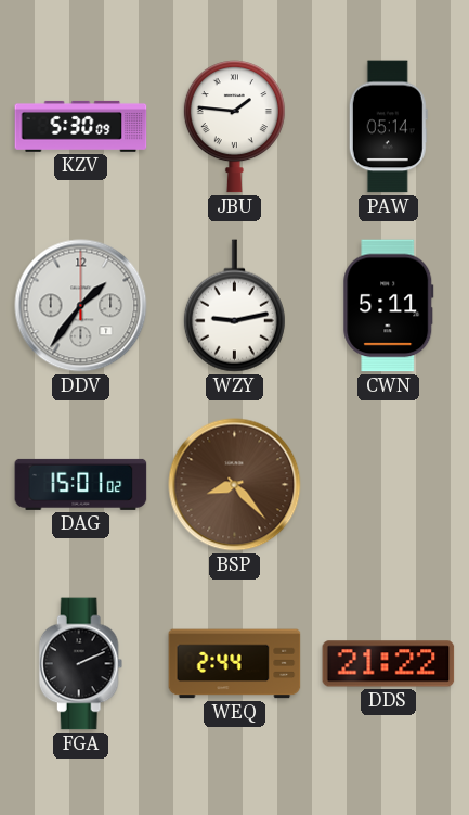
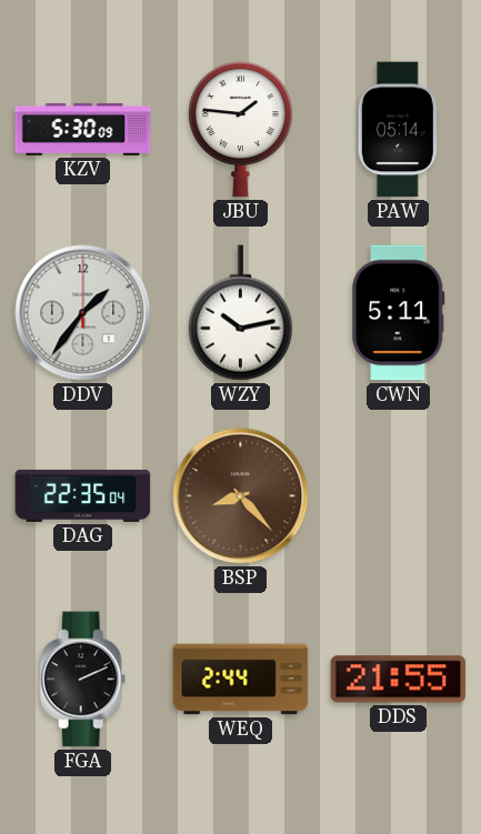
WZY: 9:13 -> 10:13 (240, 313)
DAG: 15:01 -> 22:35 (83, 495)
DDS: 21:22 -> 21:55 (399, 680)
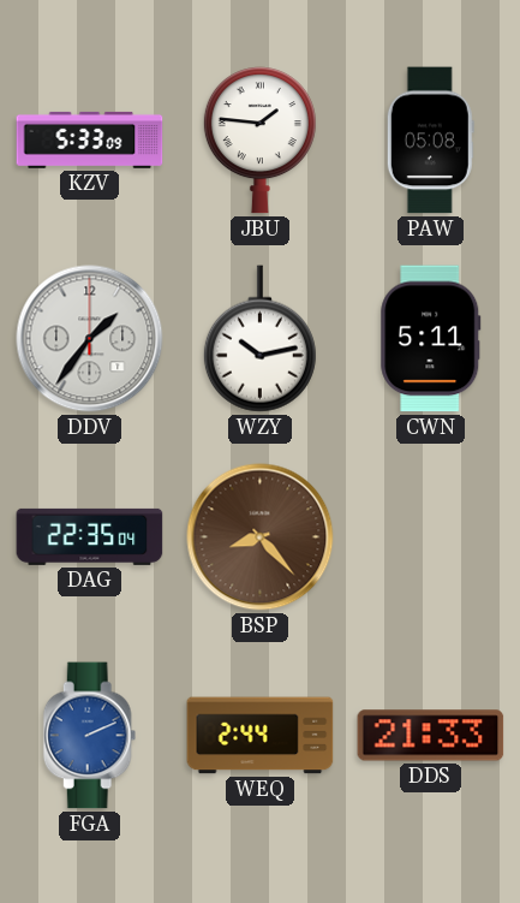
KZV: 5:30 -> 5:33 (90, 139)
PAW: 05:14 -> 05:08 (430, 141)
FGA dial: black -> blue (90, 736)
DDS: 21:55 -> 21:33 (431, 736)
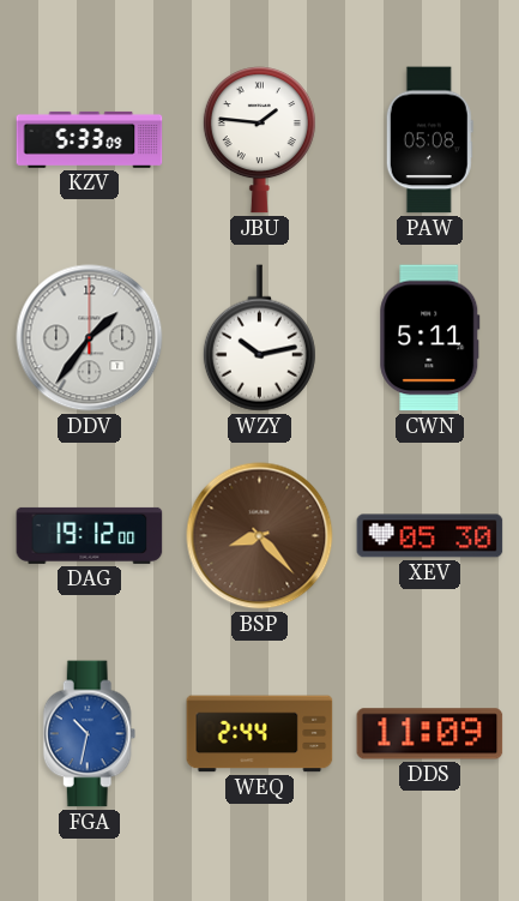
DAG: 22:35 -> 19:12 (90, 535)
XEV: none -> 05:30 (430, 536)
FGA: 2:11 -> 10:32 (90, 734)
DDS: 21:33 -> 11:09 (430, 734)
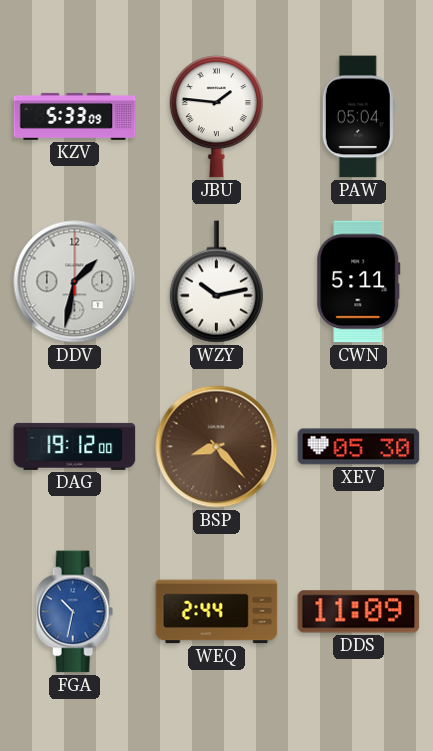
PAW: 05:08 -> 05:04 (358, 117)
DDV: 1:36 -> 1:32 (75, 282)
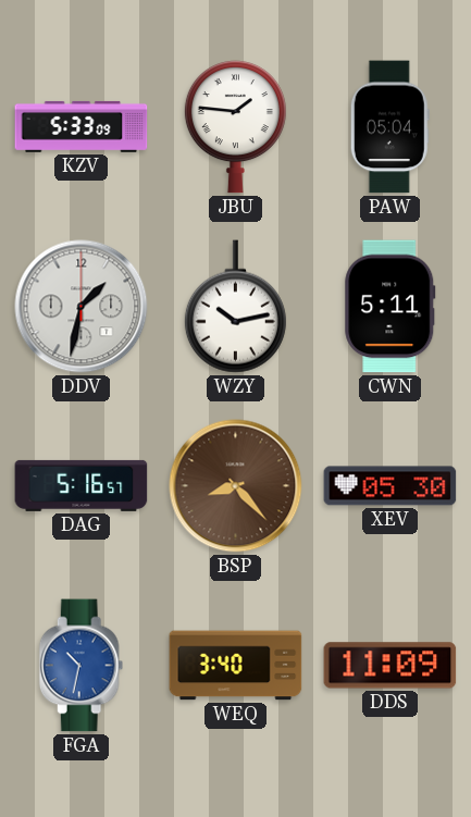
DAG: 19:12 -> 5:16 (82, 485)
WEQ: 2:44 -> 3:40 (236, 666)
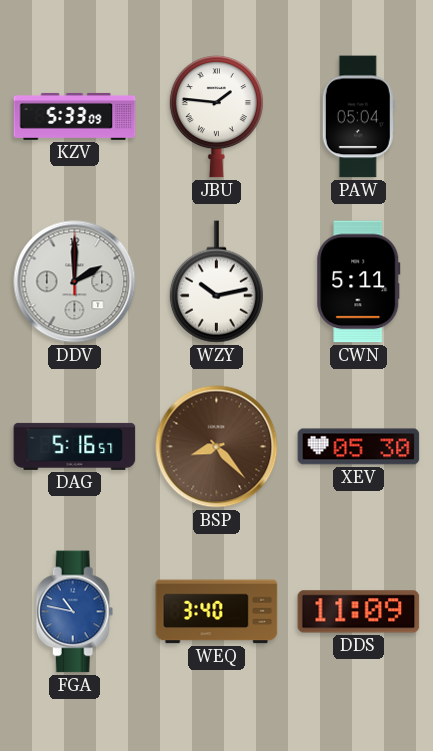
DDV: 1:32 -> 2:00 (75, 282)
FGA: 10:32 -> 10:47 (75, 612)
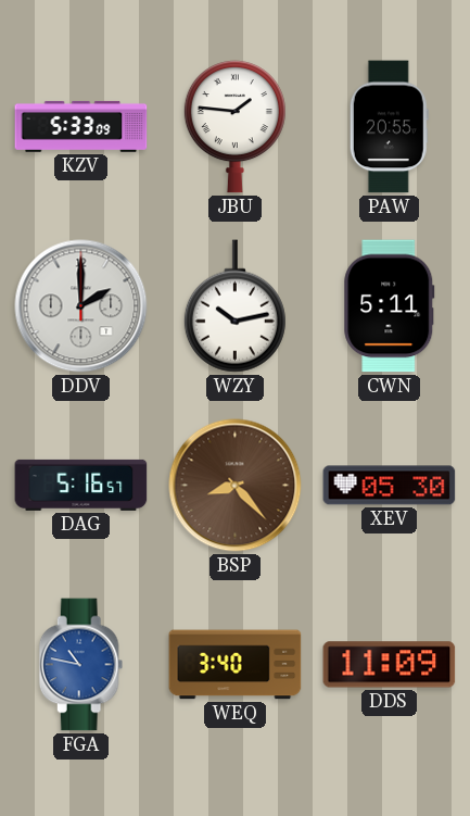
PAW: 05:04 -> 20:55 (389, 127)
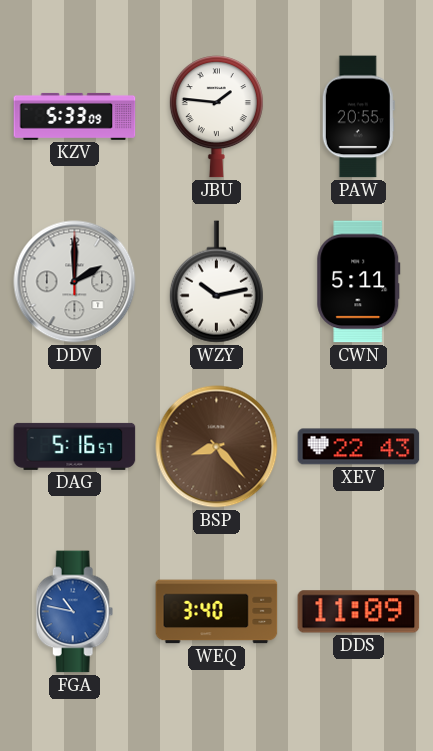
XEV: 05:30 -> 22:43 (359, 447)
